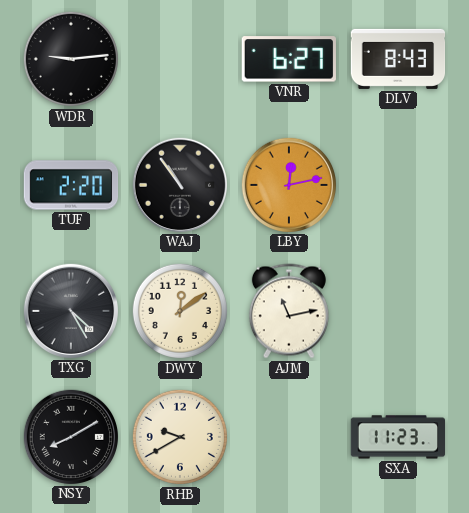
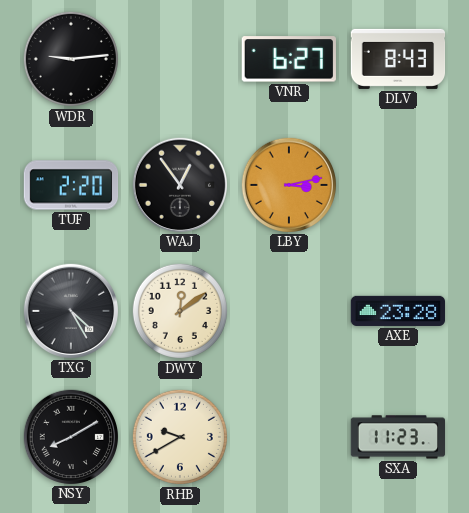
WAJ: 10:54 -> 12:54 (179, 184)
LBY: 12:13 -> 3:13 (288, 184)
AJM: 11:13 -> none (289, 311)
AXE: none -> 23:28 (398, 311)
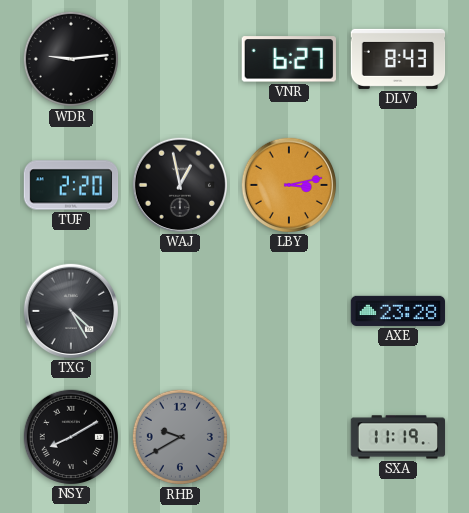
WAJ: 12:54 -> 12:58 (179, 184)
DWY: 12:09 -> none (180, 311)
RHB dial: cream -> grey (180, 437)
SXA: 11:23 -> 11:19 (398, 437)
